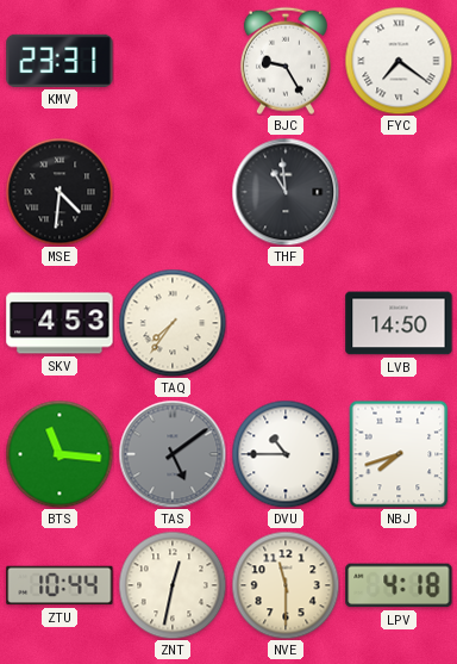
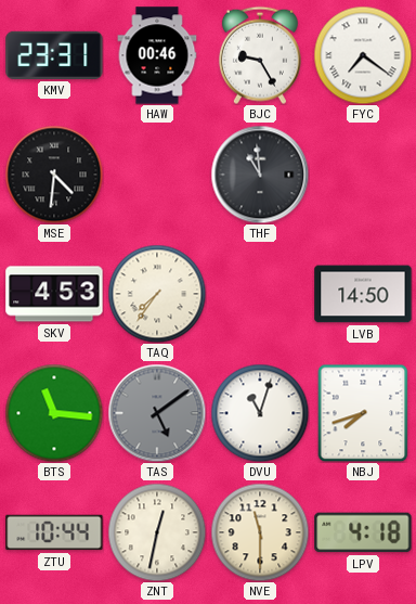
HAW: none -> 00:46 (157, 55)
DVU: 10:45 -> 11:03 (260, 413)
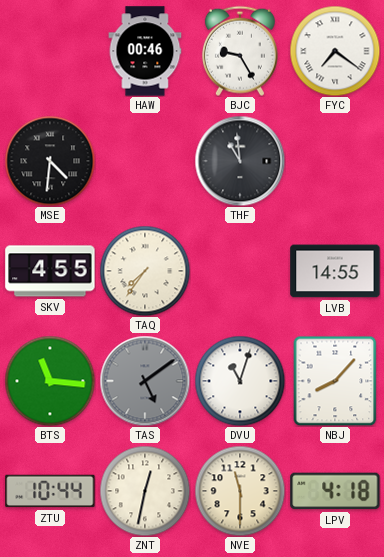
KMV: 23:31 -> none (54, 55)
SKV: 4:53 -> 4:55 (50, 271)
LVB: 14:50 -> 14:55 (335, 271)
NBJ: 7:42 -> 8:07 (335, 381)
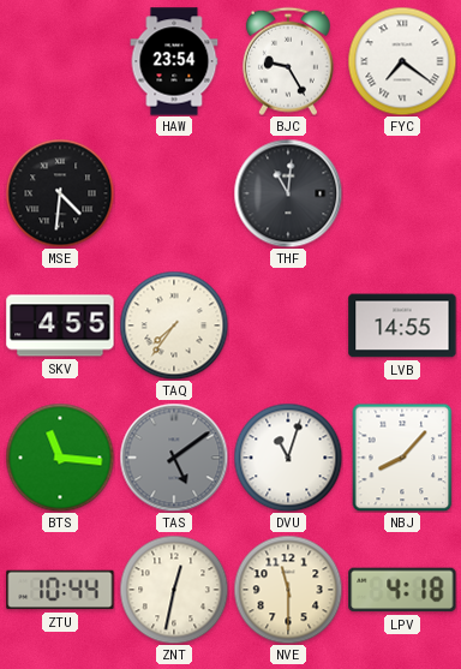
HAW: 00:46 -> 23:54 (174, 61)
THF: 10:59 -> 11:01 (288, 193)
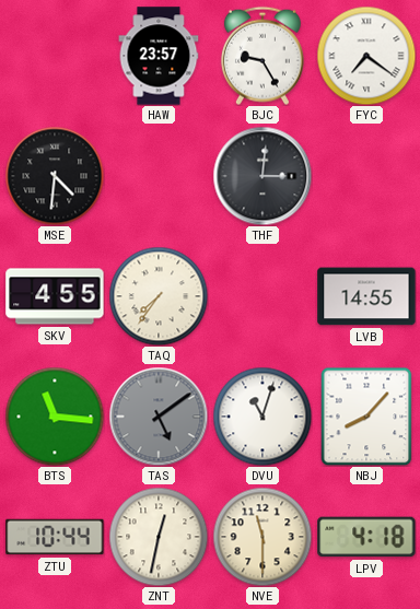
HAW: 23:54 -> 23:57 (159, 56)
THF: 11:01 -> 3:01 (262, 176)
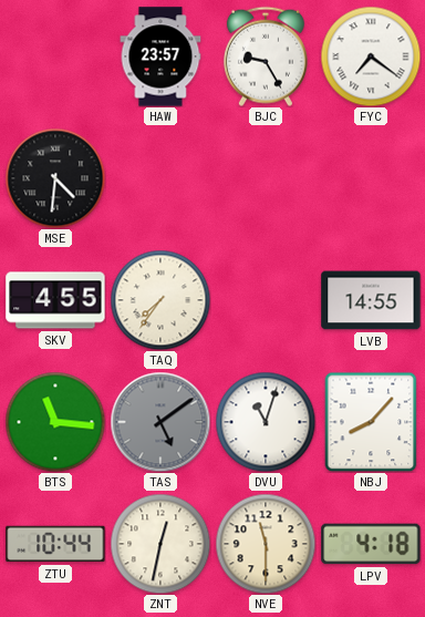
THF: 3:01 -> none (262, 176)
